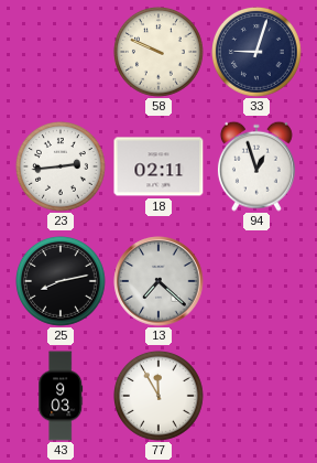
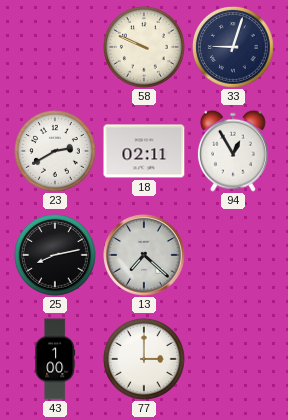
23: 2:44 -> 2:40 (56, 152)
94: 12:57 -> 12:55 (233, 151)
43: 9:03 -> 1:00 (55, 359)
77: 11:55 -> 3:00 (145, 360)
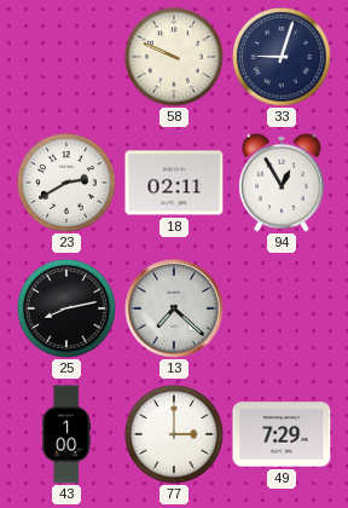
49: none -> 7:29 (282, 434)
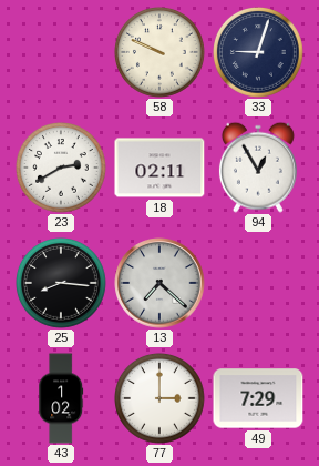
25: 8:13 -> 8:16 (62, 284)
43: 1:00 -> 1:02 (61, 398)
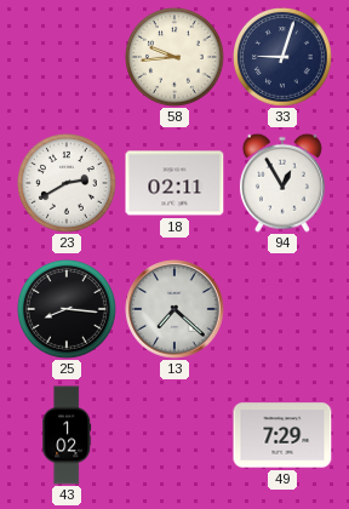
58: 9:49 -> 9:44 (176, 58)
77: 3:00 -> none (161, 399)
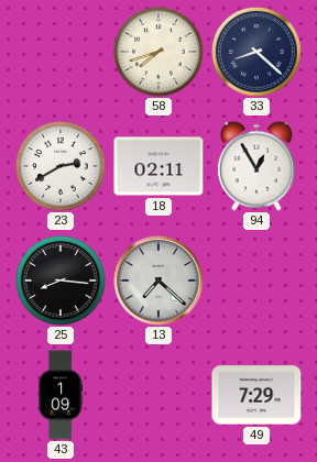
58: 9:44 -> 7:42 (160, 53)
33: 9:03 -> 8:22 (258, 53)
43: 1:02 -> 1:09 (61, 395)
